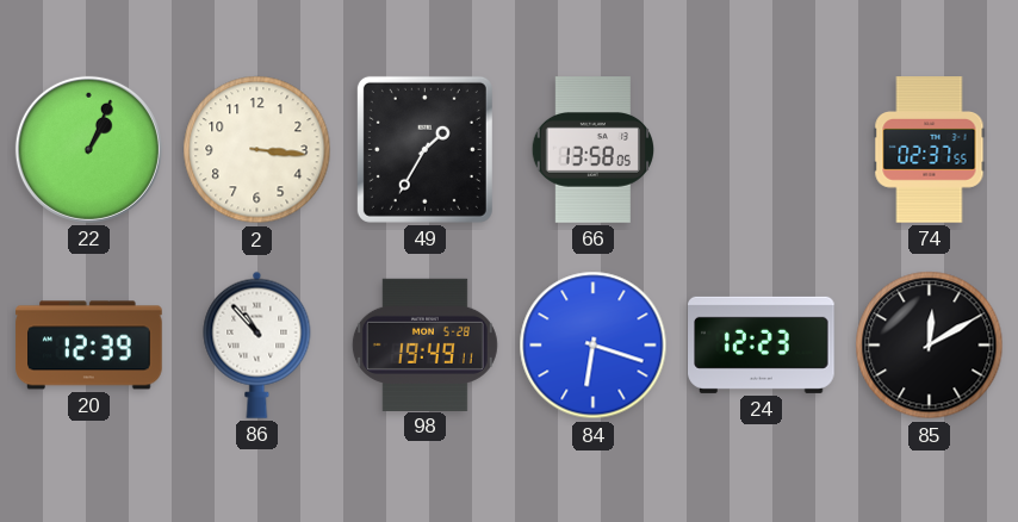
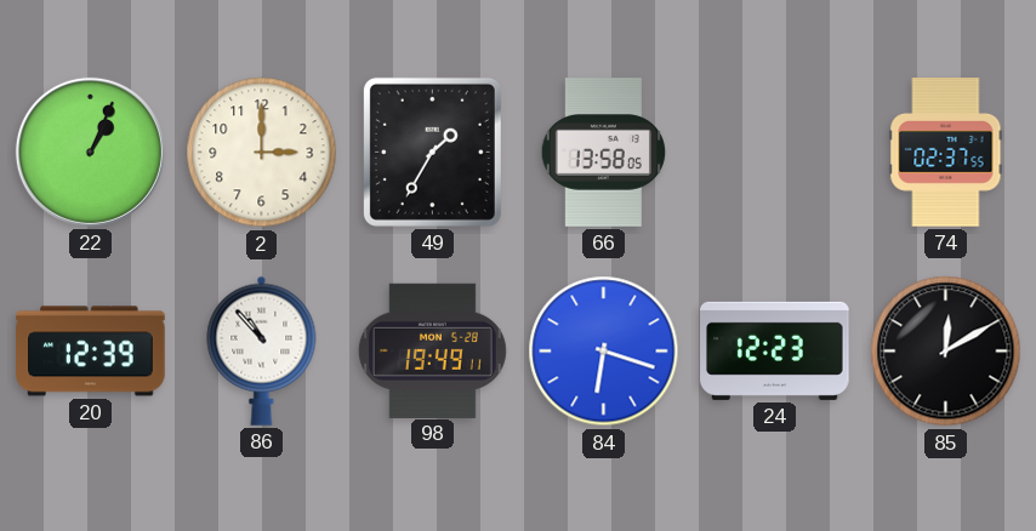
2: 3:16 -> 3:00 (262, 153)
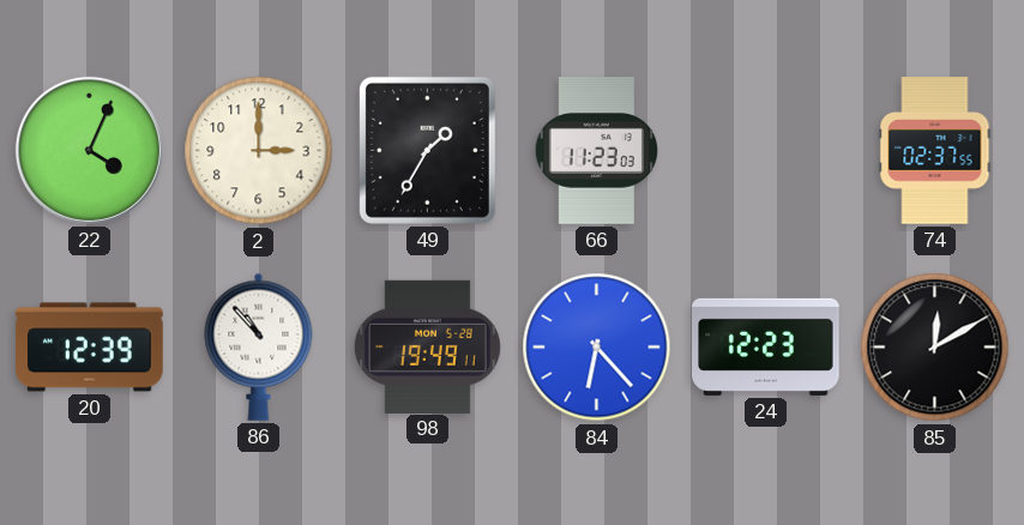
22: 1:04 -> 4:04 (89, 150)
66: 13:58 -> 11:23 (596, 151)
84: 6:18 -> 6:23 (597, 348)
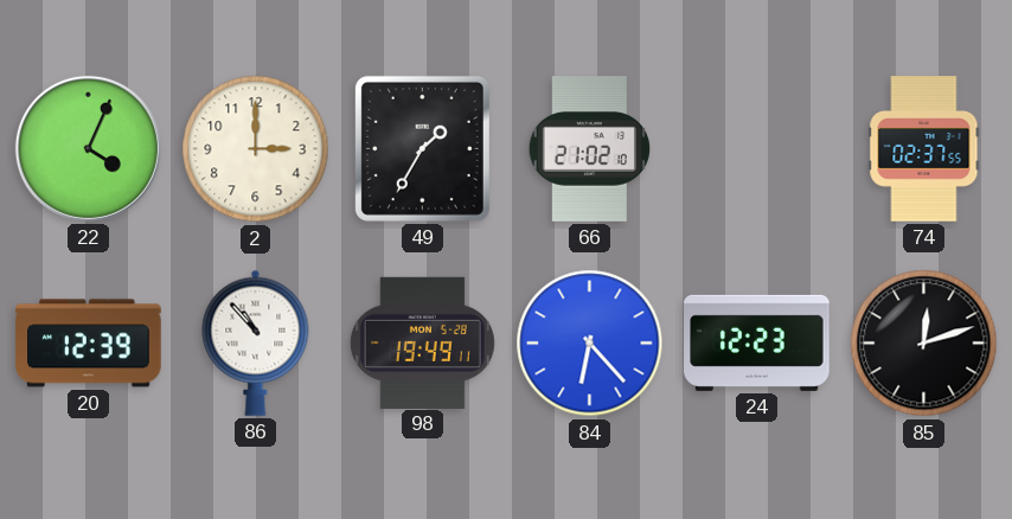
66: 11:23 -> 21:02 (589, 149)
85: 12:10 -> 12:12 (924, 344)
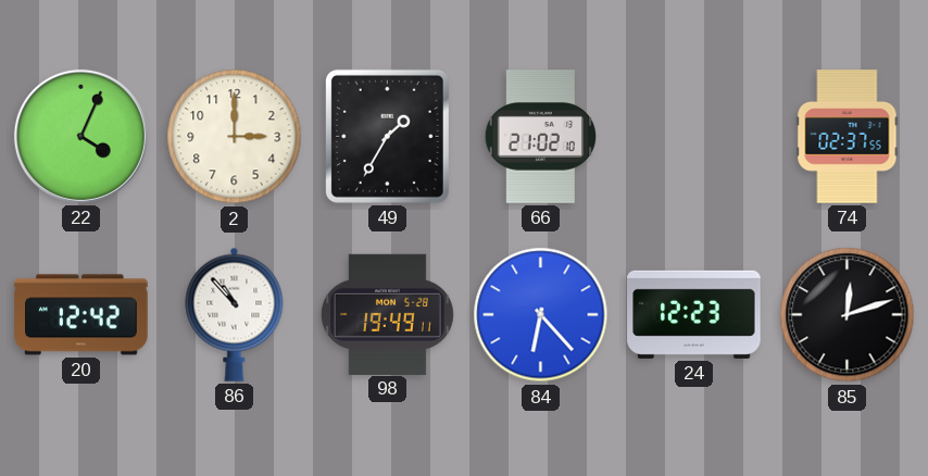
20: 12:39 -> 12:42 (81, 315)
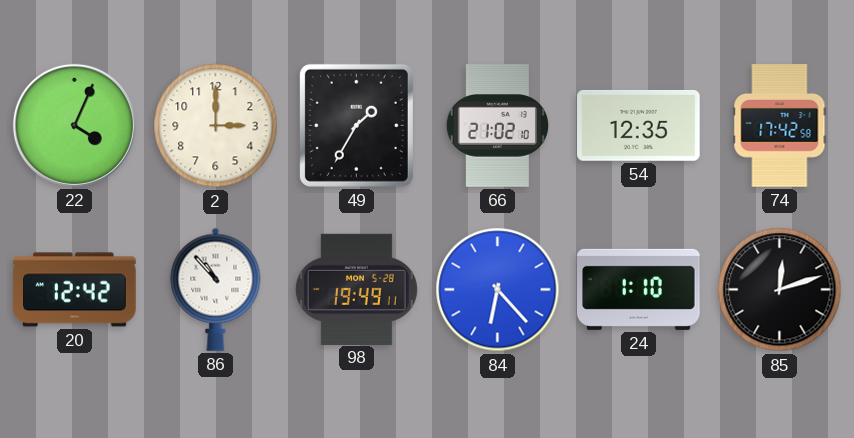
54: none -> 12:35 (639, 125)
74: 02:37 -> 17:42 (780, 126)
24: 12:23 -> 1:10 (639, 289)
